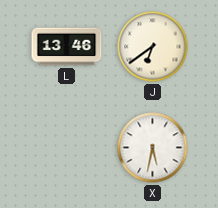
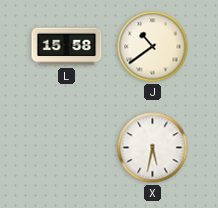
L: 13:46 -> 15:58 (67, 47)
J: 6:39 -> 10:39 (153, 47)
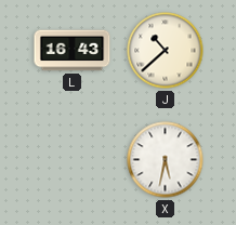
L: 15:58 -> 16:43 (73, 51)
J: 10:39 -> 10:38 (166, 51)
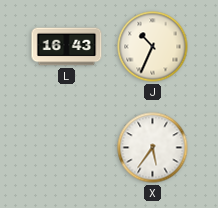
J: 10:38 -> 10:34 (153, 47)
X: 5:32 -> 5:36 (153, 148)
